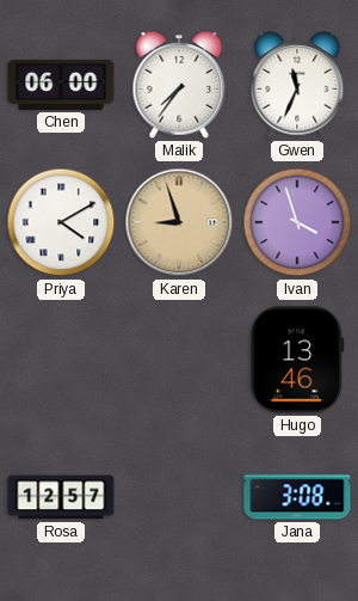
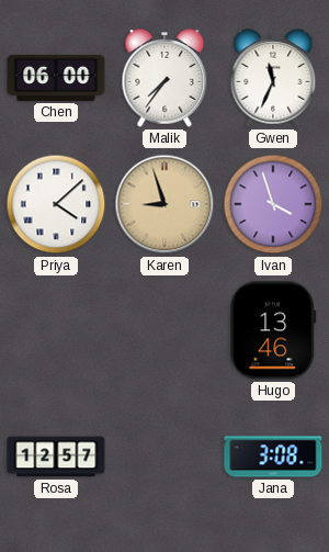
Priya: 4:10 -> 4:08 (56, 204)
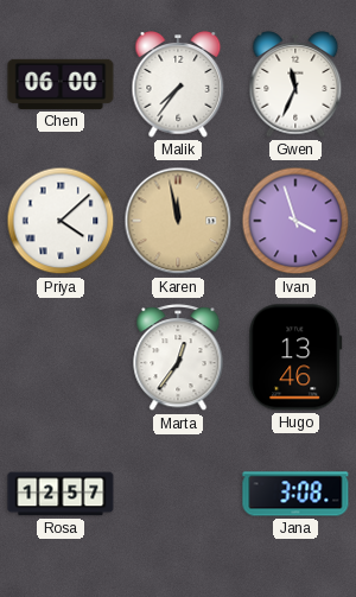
Karen: 8:57 -> 11:58 (178, 221)
Marta: none -> 12:36 (178, 358)
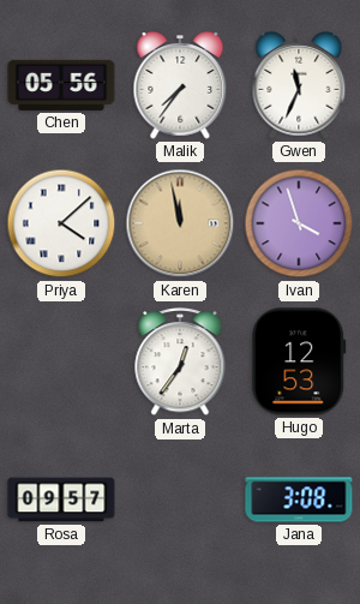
Chen: 06:00 -> 05:56 (61, 85)
Hugo: 13:46 -> 12:53 (299, 361)
Rosa: 12:57 -> 09:57 (61, 500)
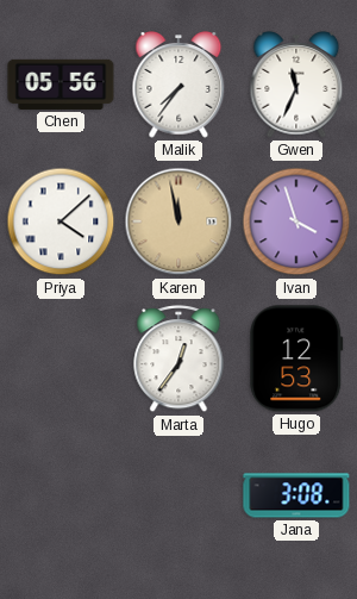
Rosa: 09:57 -> none (61, 500)
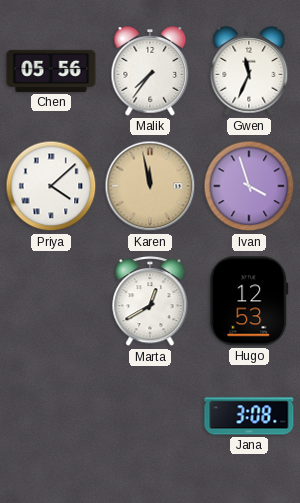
Marta: 12:36 -> 12:40 (150, 302)
